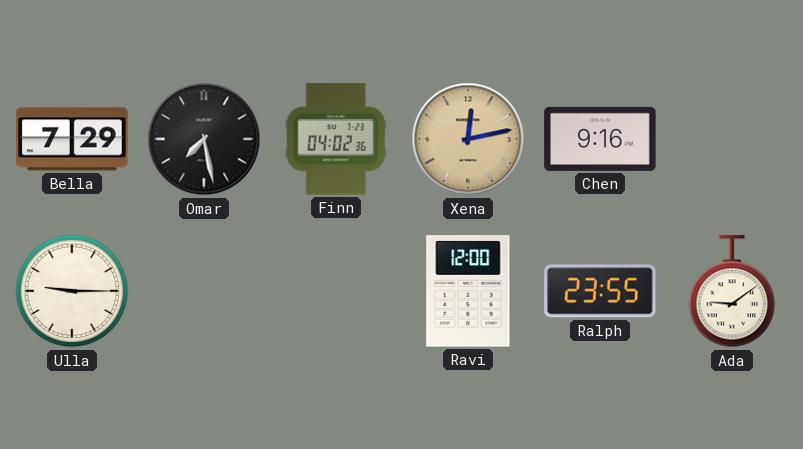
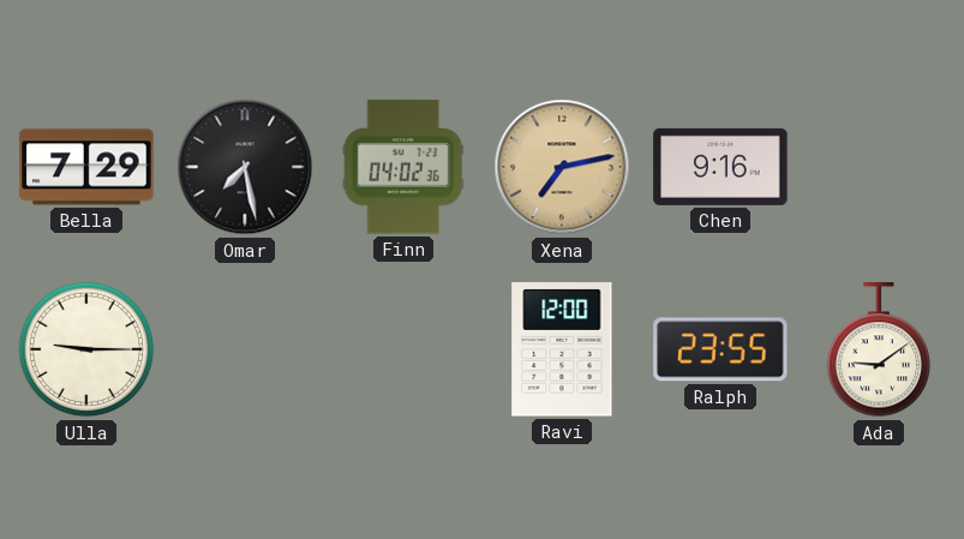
Xena: 12:13 -> 7:13 (562, 167)
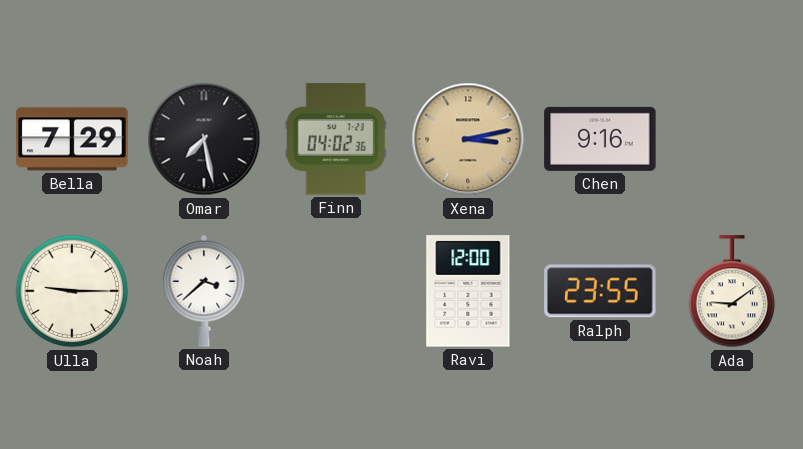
Xena: 7:13 -> 3:13 (468, 139)
Noah: none -> 3:38 (204, 291)
